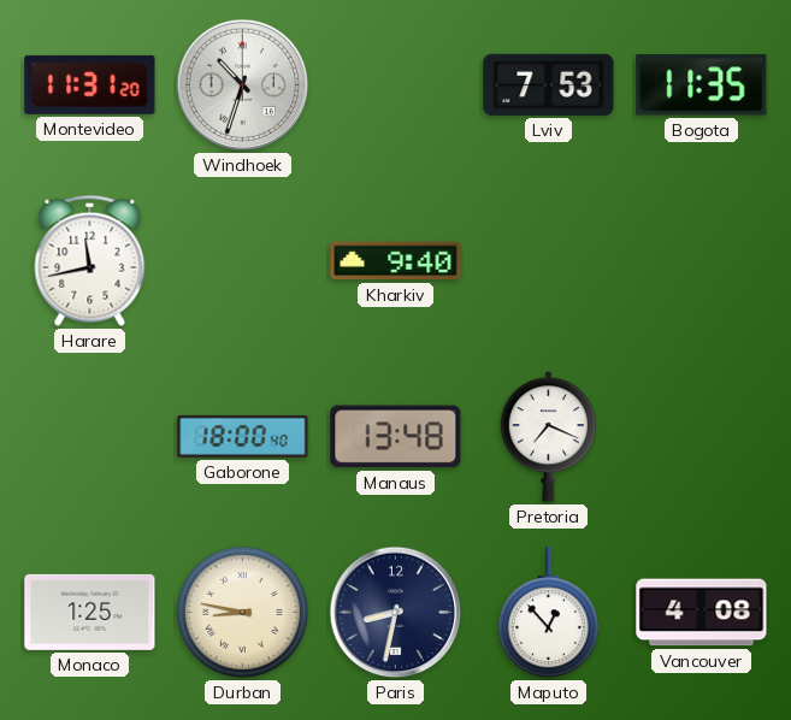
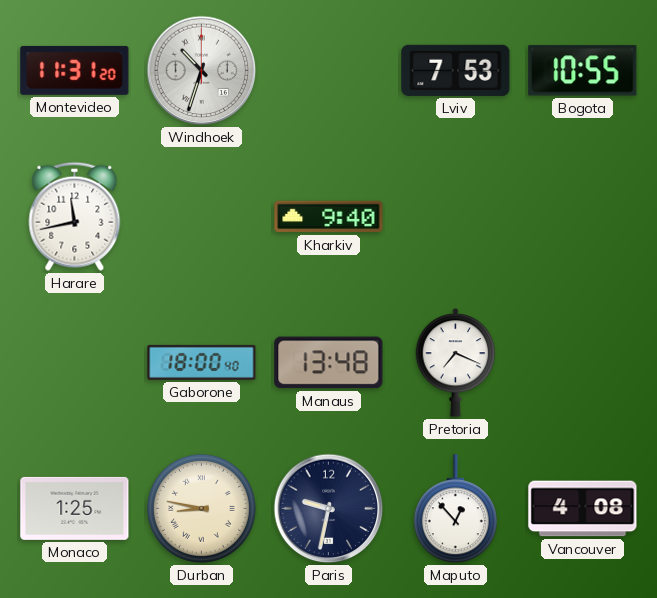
Bogota: 11:35 -> 10:55 (583, 71)
Paris: 8:32 -> 9:32 (329, 509)
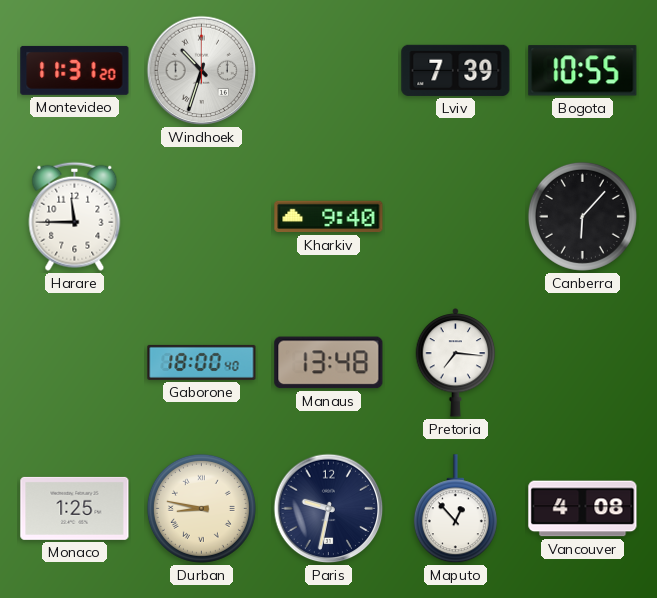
Lviv: 7:53 -> 7:39 (456, 70)
Harare: 11:43 -> 11:45 (75, 216)
Canberra: none -> 6:07 (582, 216)
Pretoria: 7:19 -> 7:16 (456, 363)
